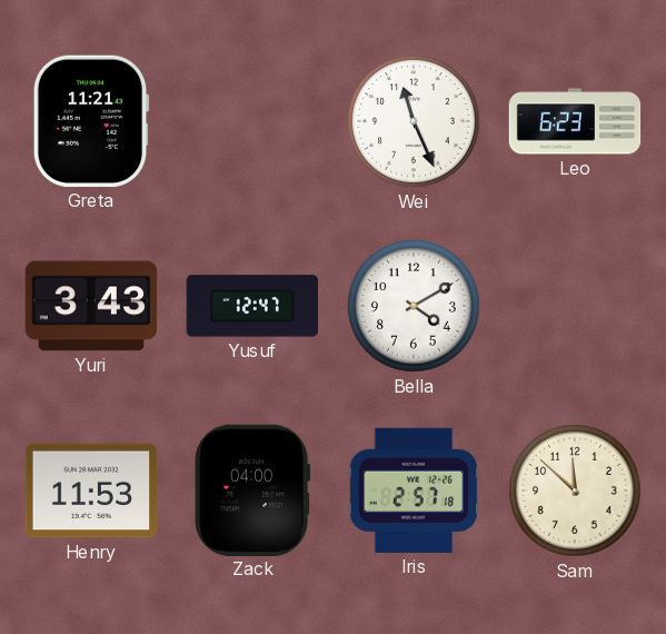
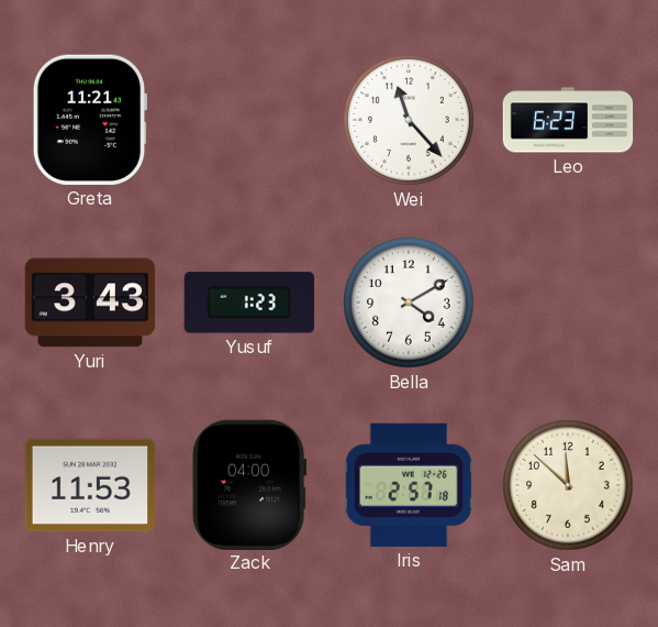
Wei: 11:26 -> 11:23 (409, 120)
Yusuf: 12:47 -> 1:23 (248, 302)
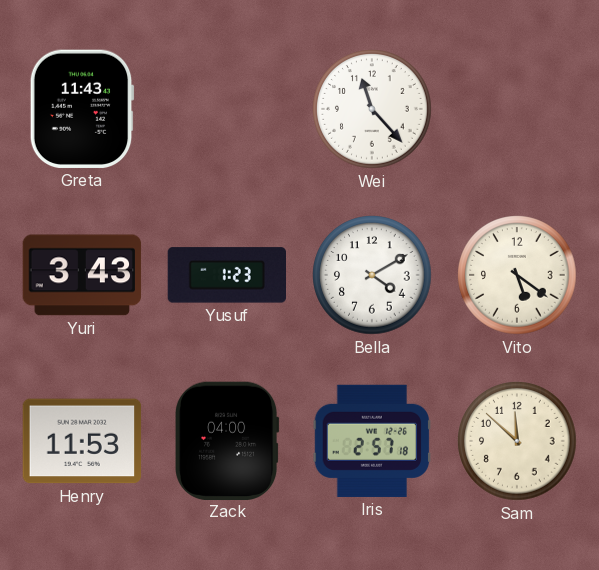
Greta: 11:21 -> 11:43 (82, 109)
Leo: 6:23 -> none (568, 120)
Vito: none -> 5:21 (517, 275)
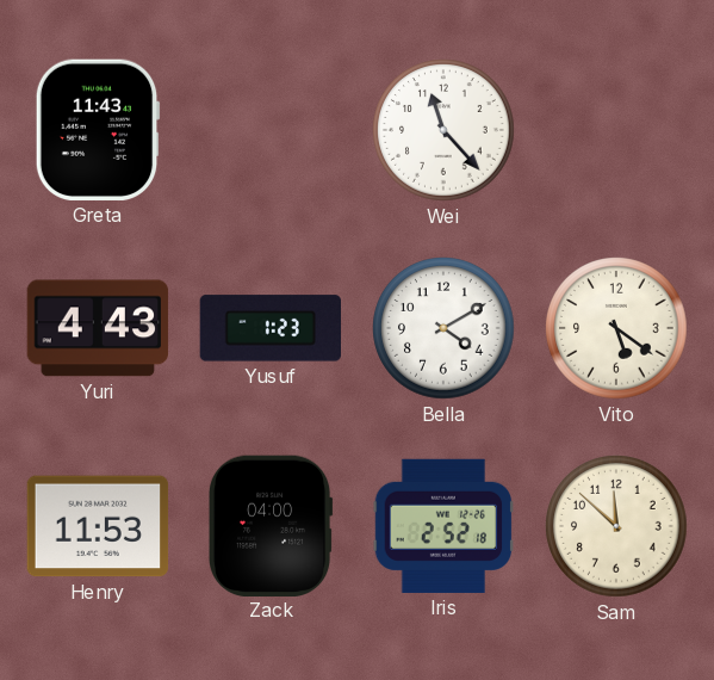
Yuri: 3:43 -> 4:43 (98, 328)
Iris: 2:57 -> 2:52 (443, 526)
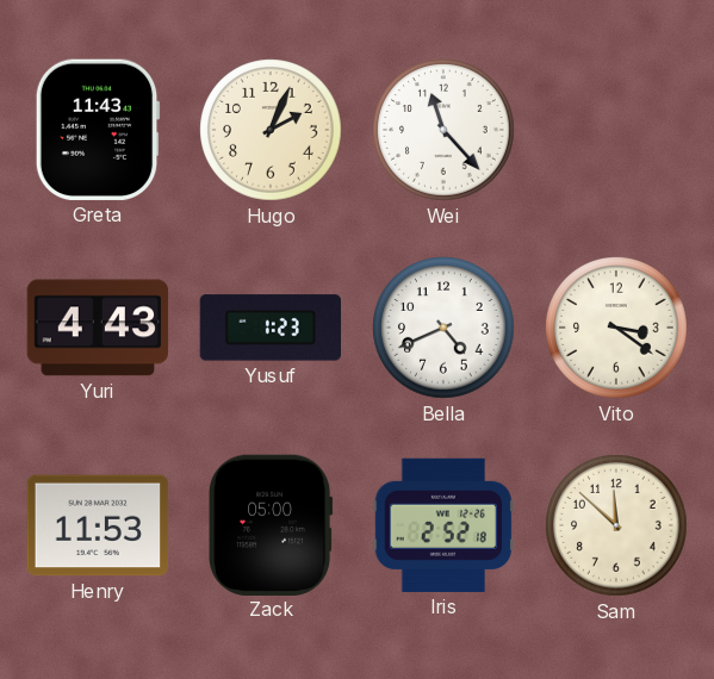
Hugo: none -> 2:04 (271, 130)
Bella: 4:10 -> 4:41 (443, 328)
Vito: 5:21 -> 3:21 (616, 328)
Zack: 04:00 -> 05:00 (272, 524)
